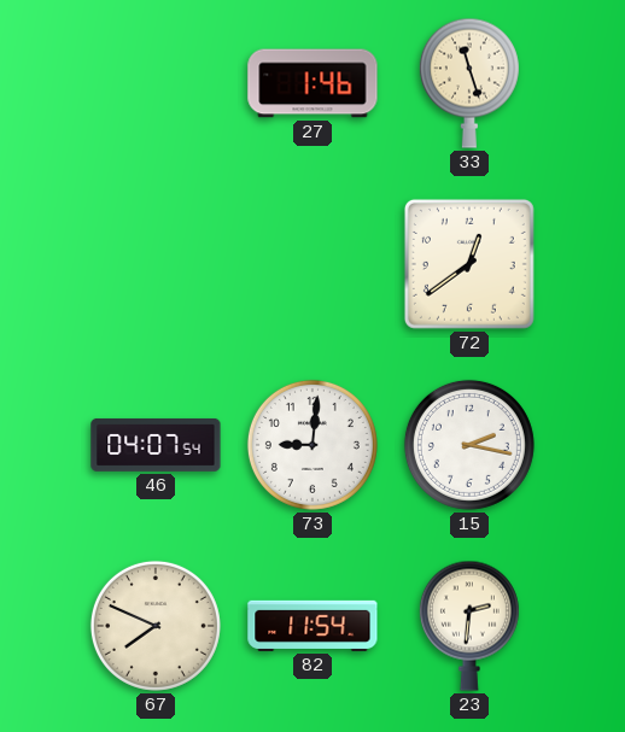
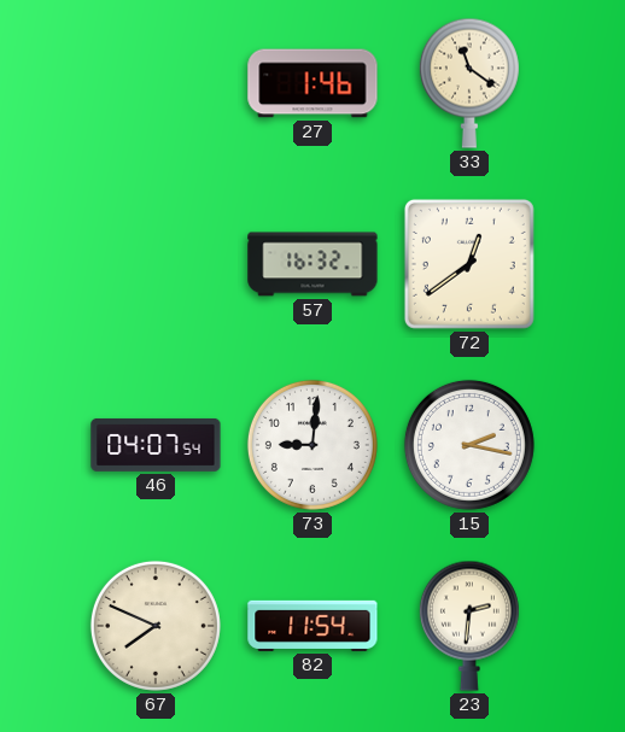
33: 11:27 -> 11:21 (469, 83)
57: none -> 16:32 (312, 264)
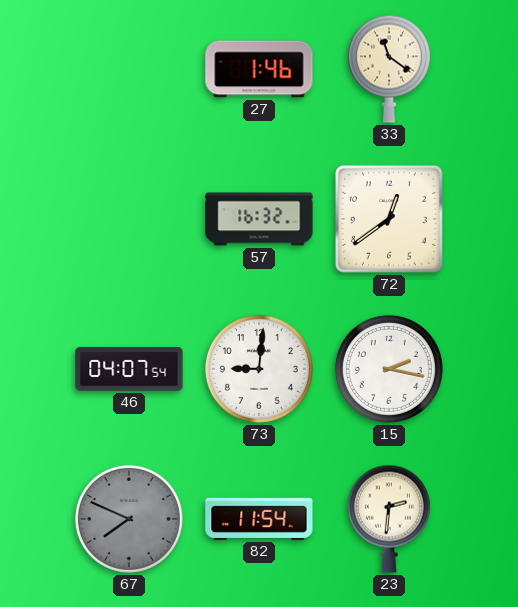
67 dial: cream -> grey (129, 519)
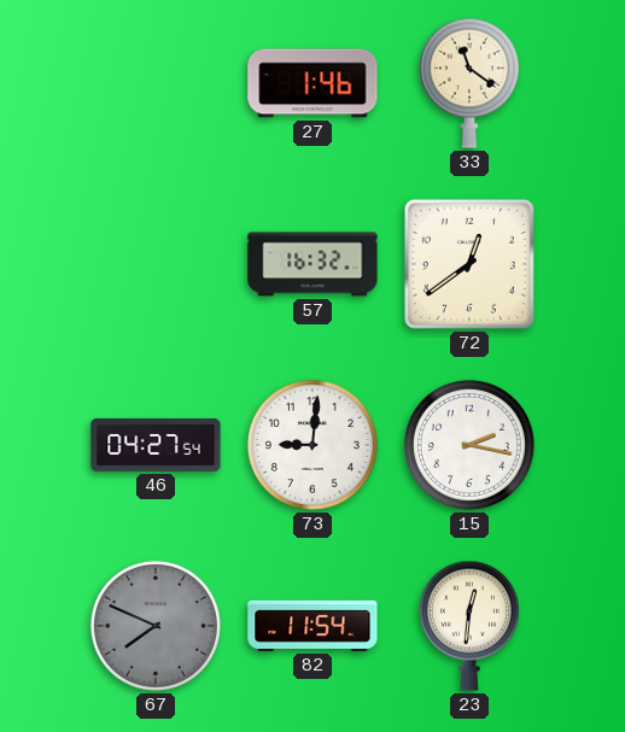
46: 04:07 -> 04:27 (156, 445)
23: 2:31 -> 12:31 (469, 626)
